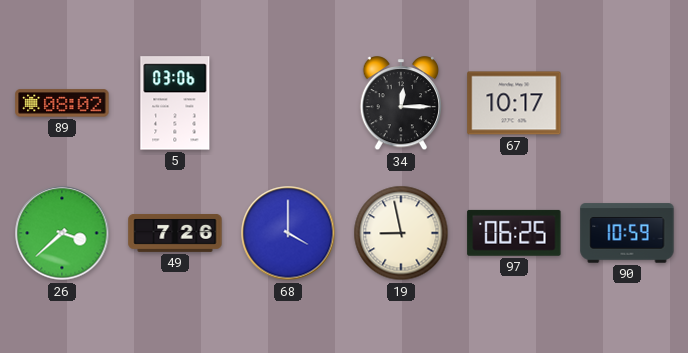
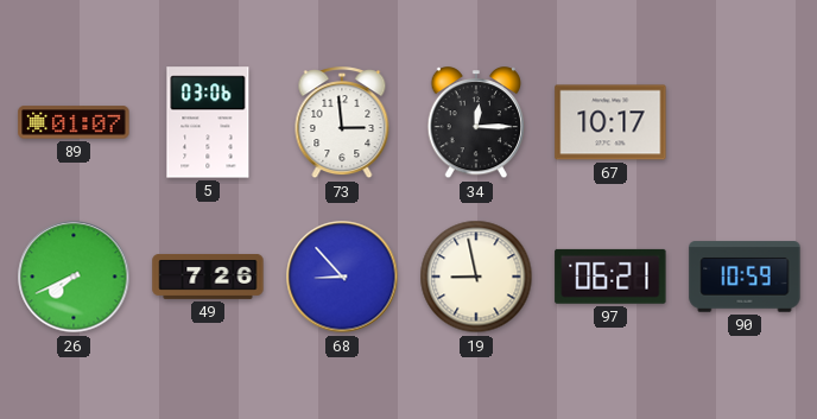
89: 08:02 -> 01:07 (74, 122)
73: none -> 2:59 (342, 123)
26: 3:38 -> 7:41 (74, 277)
68: 4:00 -> 8:53 (342, 277)
97: 06:25 -> 06:21 (610, 277)
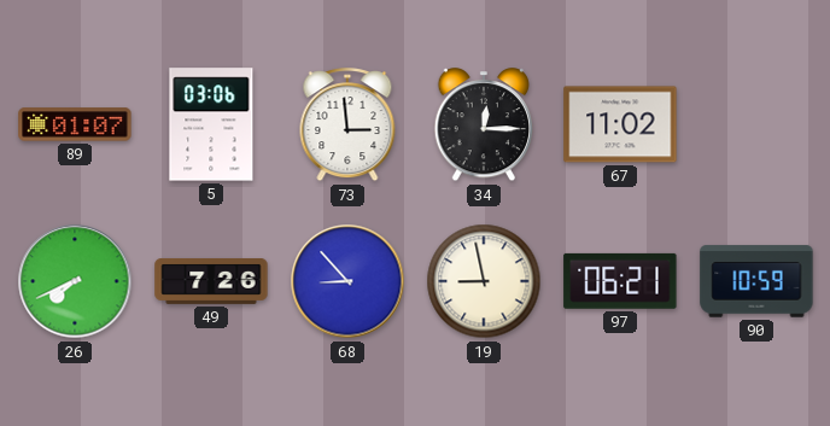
67: 10:17 -> 11:02 (620, 124)
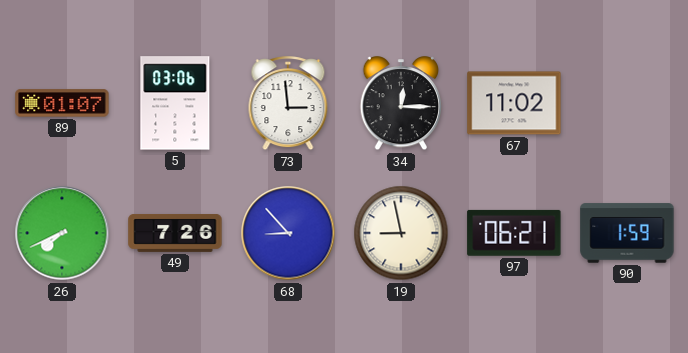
90: 10:59 -> 1:59 (627, 233)
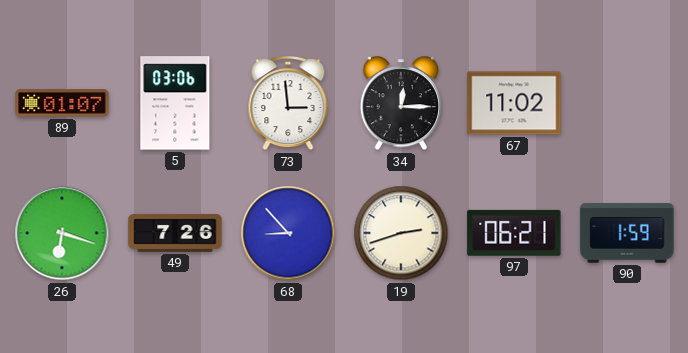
26: 7:41 -> 6:18 (62, 233)
19: 8:58 -> 2:42 (401, 233)
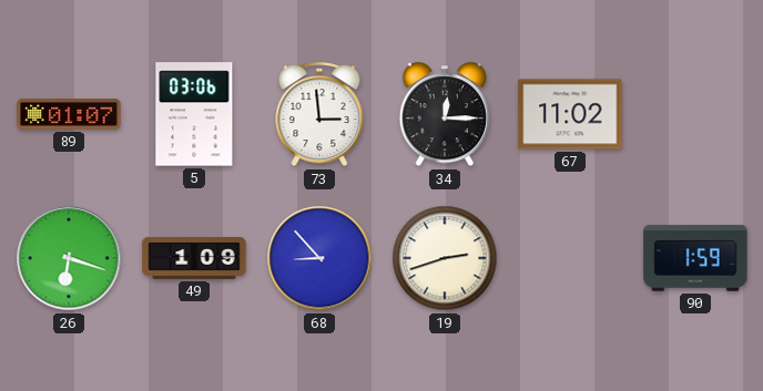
49: 7:26 -> 1:09 (194, 259)
97: 06:21 -> none (514, 233)
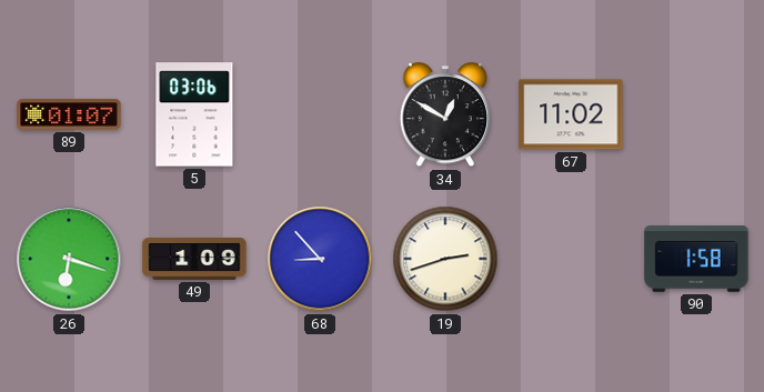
73: 2:59 -> none (319, 115)
34: 12:15 -> 12:50 (445, 115)
90: 1:59 -> 1:58 (696, 259)
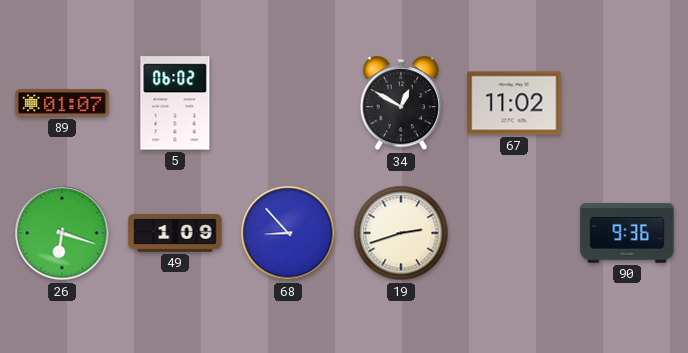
5: 03:06 -> 06:02 (175, 103)
90: 1:58 -> 9:36 (627, 233)
